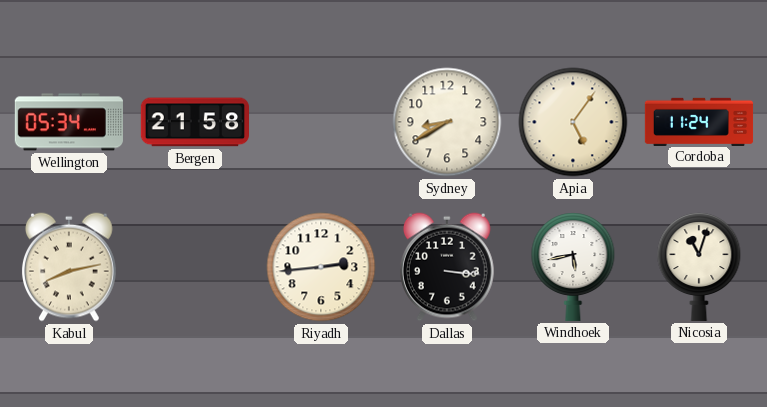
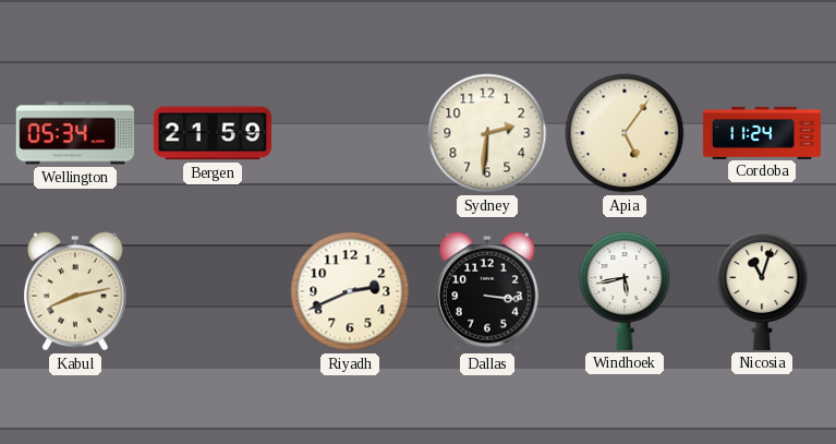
Bergen: 21:58 -> 21:59 (211, 133)
Sydney: 8:40 -> 2:31 (487, 133)
Riyadh: 2:44 -> 2:41 (350, 291)
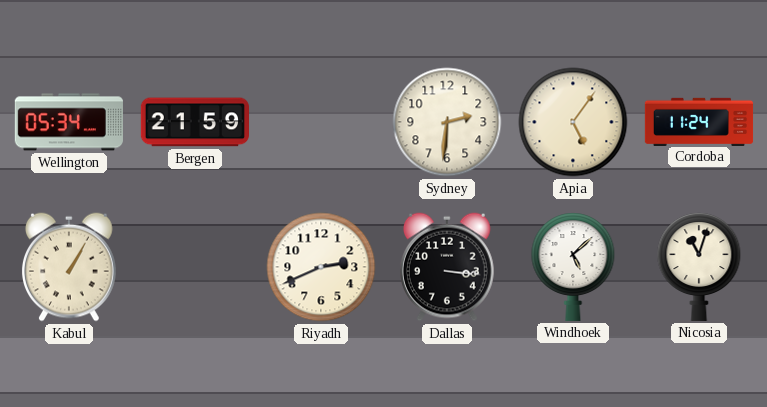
Kabul: 8:13 -> 1:05 (69, 267)
Windhoek: 5:43 -> 5:08 (573, 267)
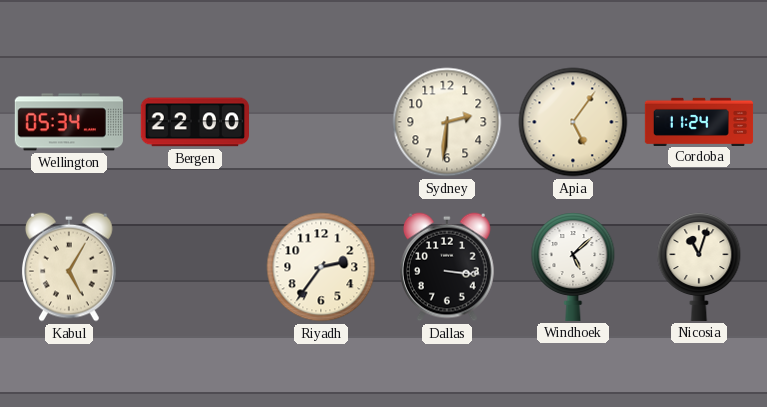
Bergen: 21:59 -> 22:00 (194, 122)
Kabul: 1:05 -> 5:05 (69, 267)
Riyadh: 2:41 -> 2:36 (321, 267)
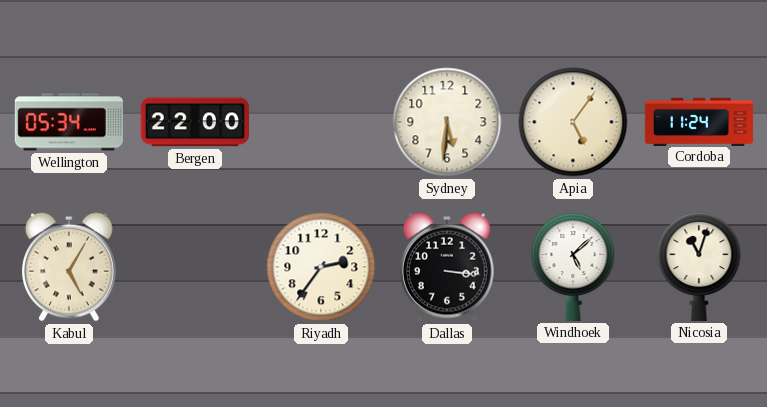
Sydney: 2:31 -> 5:31 (447, 122)
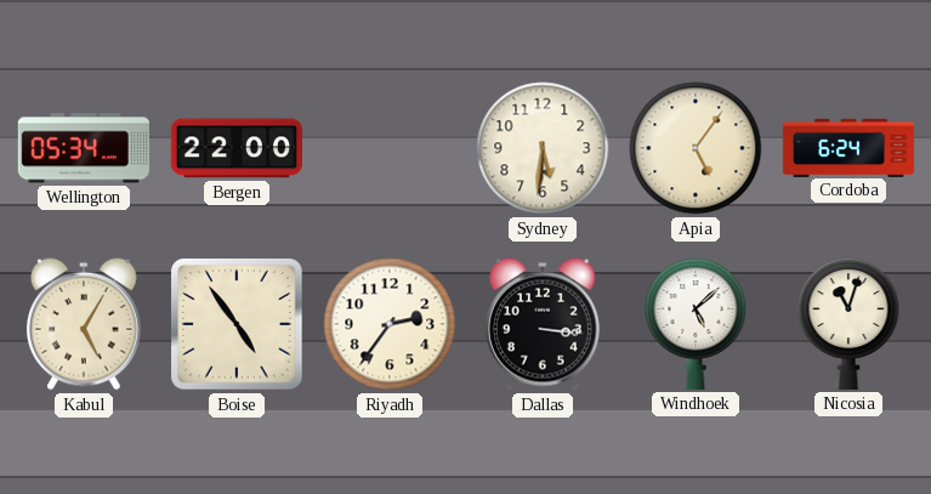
Cordoba: 11:24 -> 6:24 (848, 147)
Boise: none -> 4:54 (237, 324)
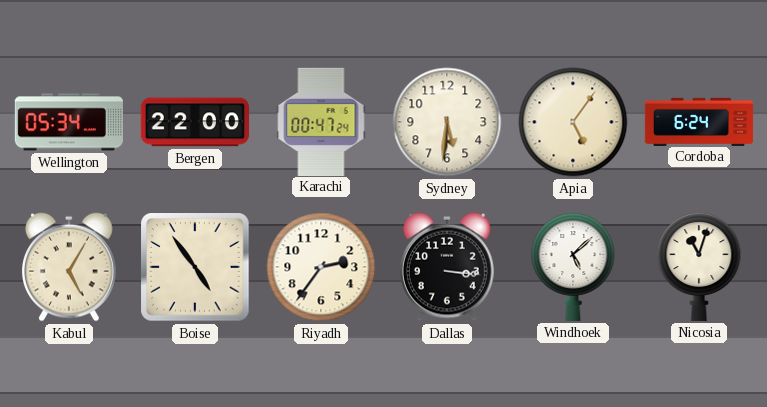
Karachi: none -> 00:47 (321, 121)
